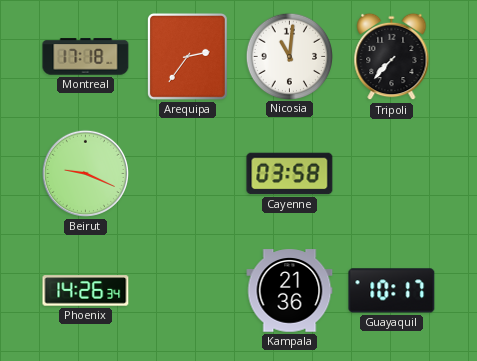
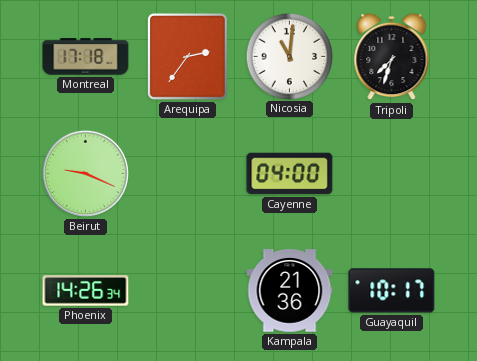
Tripoli: 7:37 -> 7:33 (392, 57)
Cayenne: 03:58 -> 04:00 (290, 174)
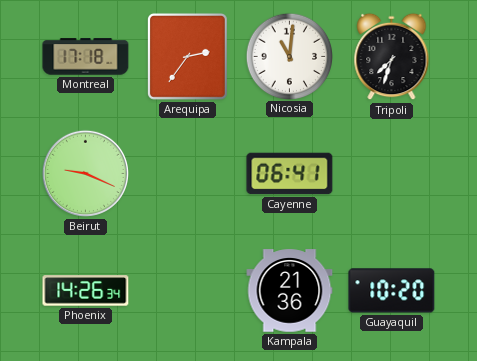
Cayenne: 04:00 -> 06:41 (290, 174)
Guayaquil: 10:17 -> 10:20 (392, 291)
